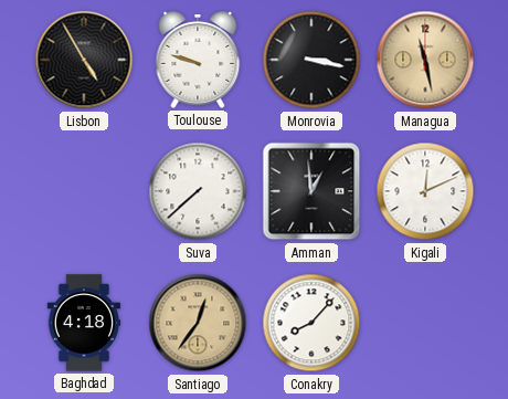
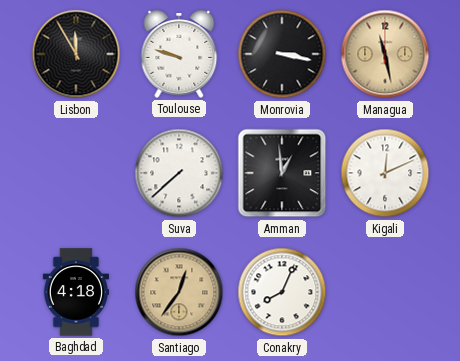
Lisbon: 4:55 -> 11:55 (76, 54)
Conakry: 8:07 -> 8:04 (282, 292)
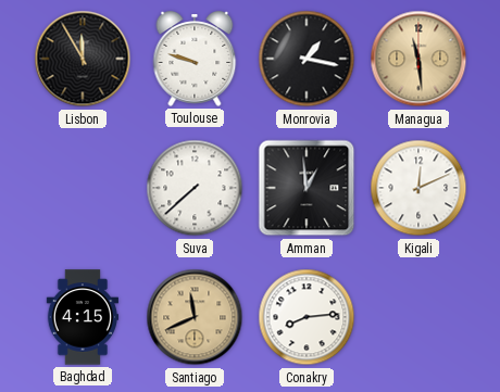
Monrovia: 3:17 -> 1:17 (307, 59)
Managua: 11:28 -> 11:29 (418, 59)
Baghdad: 4:18 -> 4:15 (83, 317)
Santiago: 12:36 -> 11:41 (195, 317)
Conakry: 8:04 -> 8:14 (307, 317)
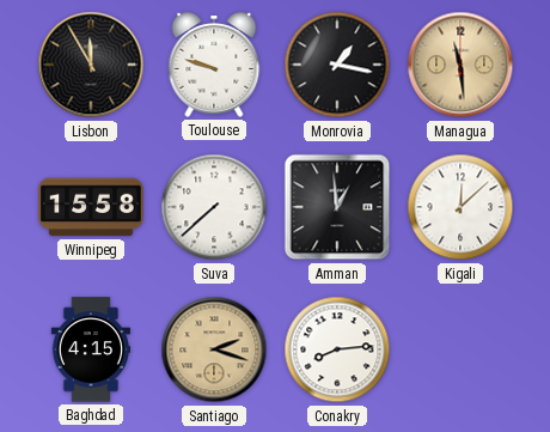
Winnipeg: none -> 15:58 (91, 207)
Kigali: 12:11 -> 12:08 (460, 207)
Santiago: 11:41 -> 2:18 (214, 349)
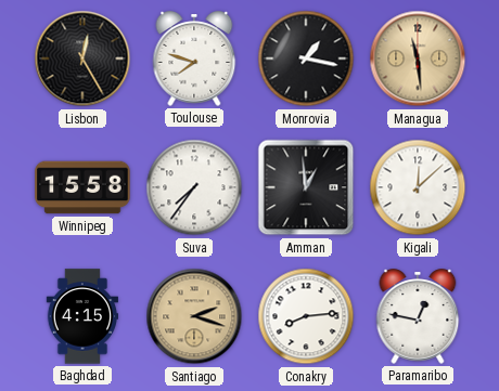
Lisbon: 11:55 -> 12:25 (82, 58)
Toulouse: 9:48 -> 7:48 (194, 58)
Suva: 7:38 -> 7:36 (194, 187)
Paramaribo: none -> 12:47 (418, 316)
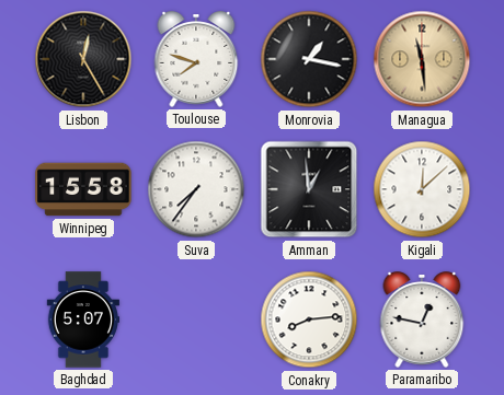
Baghdad: 4:15 -> 5:07 (83, 320)
Santiago: 2:18 -> none (194, 316)
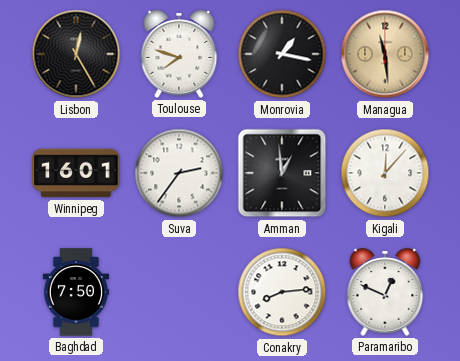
Winnipeg: 15:58 -> 16:01 (76, 173)
Suva: 7:36 -> 2:36 (179, 173)
Kigali: 12:08 -> 12:07 (385, 173)
Baghdad: 5:07 -> 7:50 (76, 292)
Paramaribo: 12:47 -> 12:49 (385, 292)
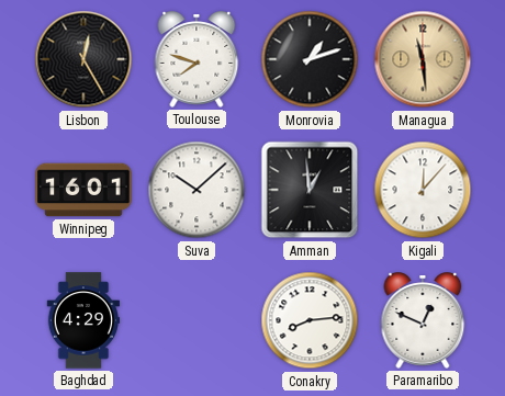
Monrovia: 1:17 -> 1:12 (310, 59)
Suva: 2:36 -> 10:08 (197, 190)
Baghdad: 7:50 -> 4:29 (83, 320)
